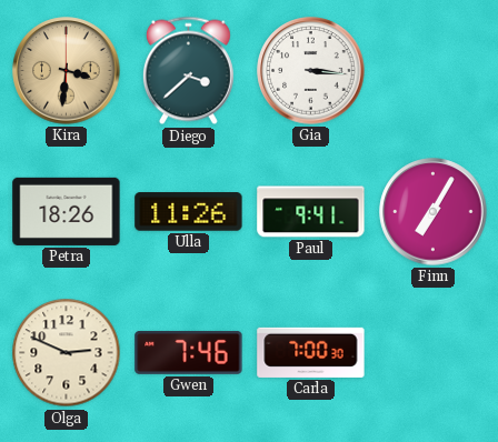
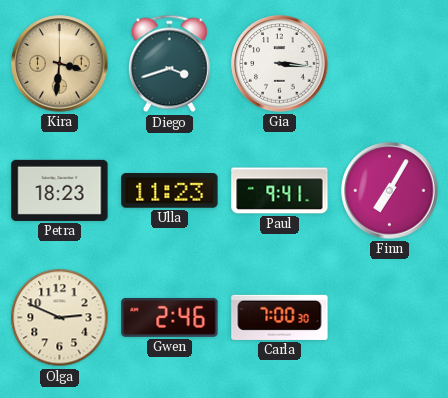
Diego: 3:38 -> 3:42 (169, 64)
Petra: 18:26 -> 18:23 (60, 190)
Ulla: 11:26 -> 11:23 (170, 191)
Gwen: 7:46 -> 2:46 (170, 317)
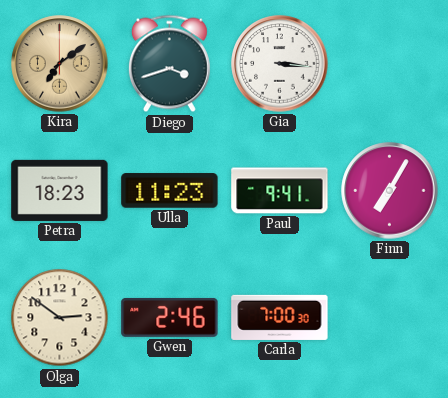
Kira: 3:31 -> 7:09 (60, 64)
Olga: 2:49 -> 2:51 (60, 318)
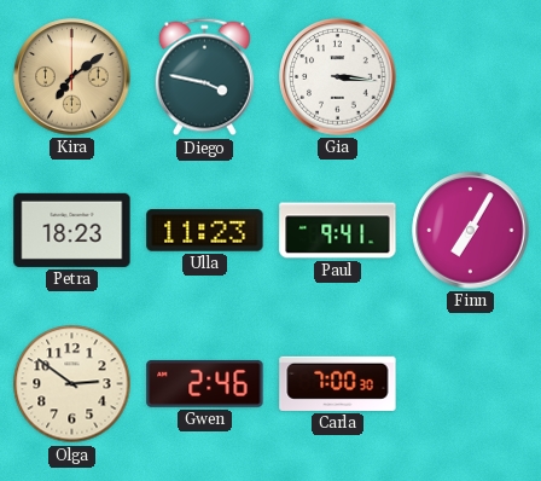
Diego: 3:42 -> 3:47 (204, 77)
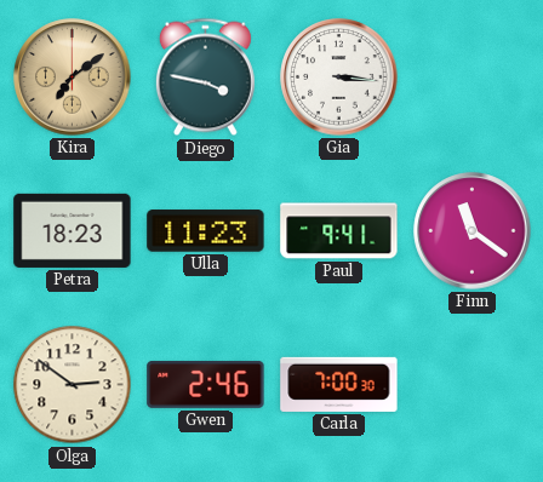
Finn: 7:05 -> 11:21 (473, 231)
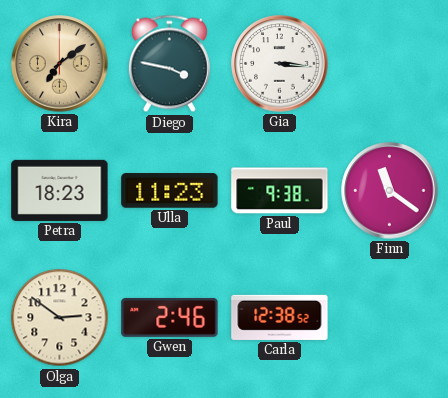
Paul: 9:41 -> 9:38 (280, 191)
Carla: 7:00 -> 12:38 (280, 317)
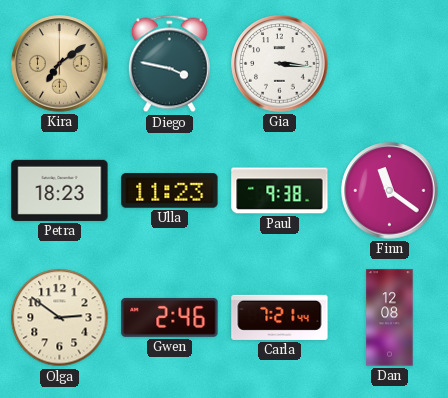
Carla: 12:38 -> 7:21 (280, 317)
Dan: none -> 12:08 (390, 318)
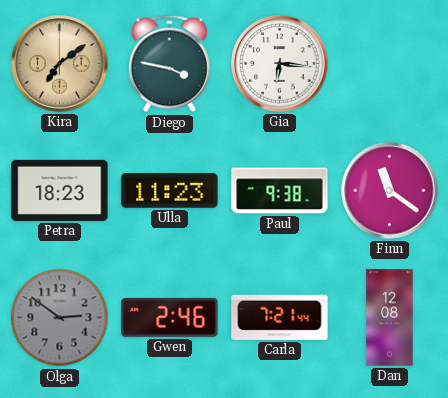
Gia: 3:16 -> 6:16 (280, 64)
Olga dial: cream -> grey (60, 318)
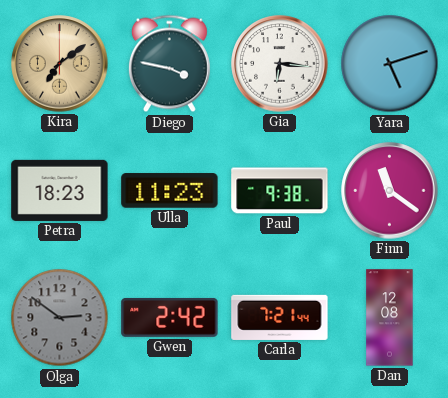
Yara: none -> 5:12 (390, 64)
Gwen: 2:46 -> 2:42 (170, 317)
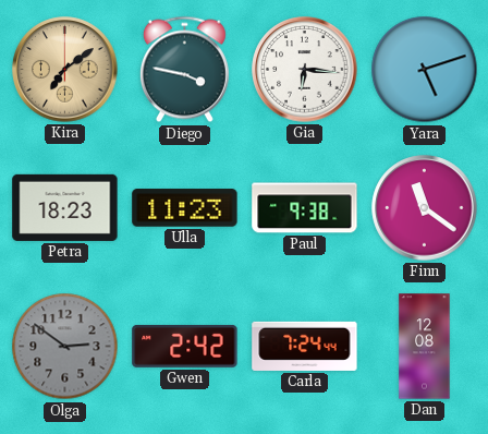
Carla: 7:21 -> 7:24 (305, 346)
